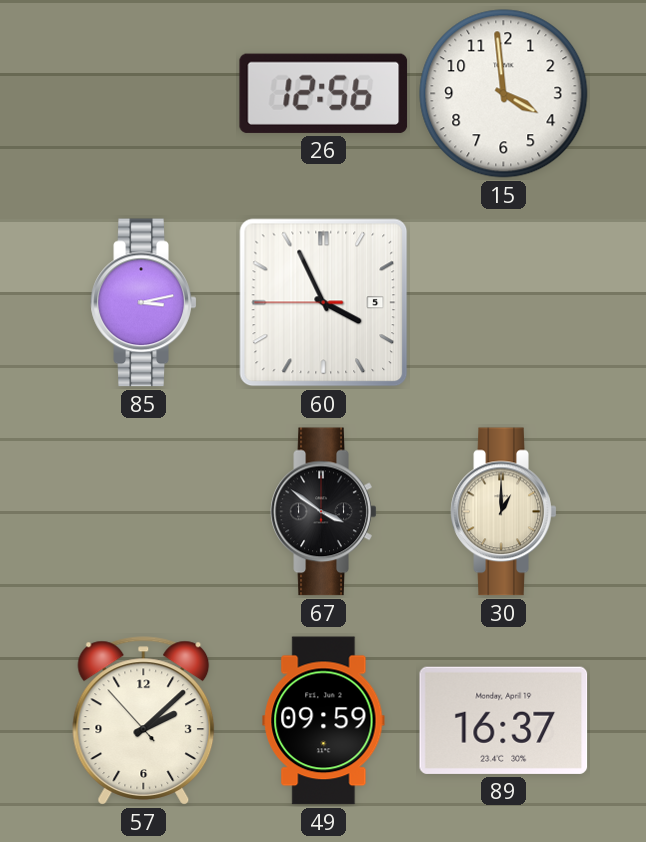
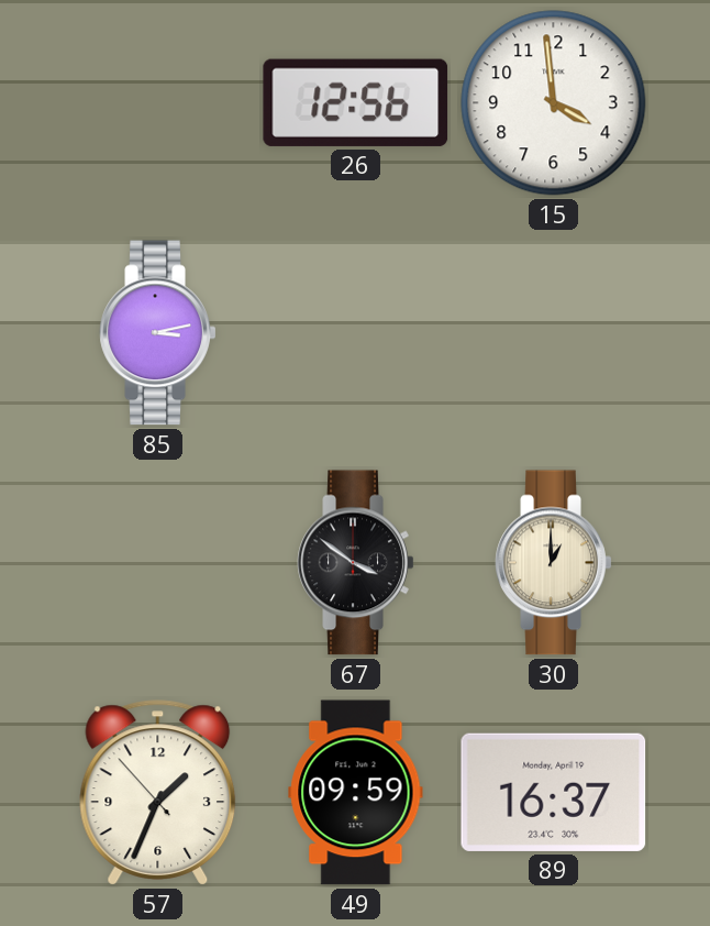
60: 3:55 -> none (324, 303)
57: 2:07 -> 1:33 (158, 793)
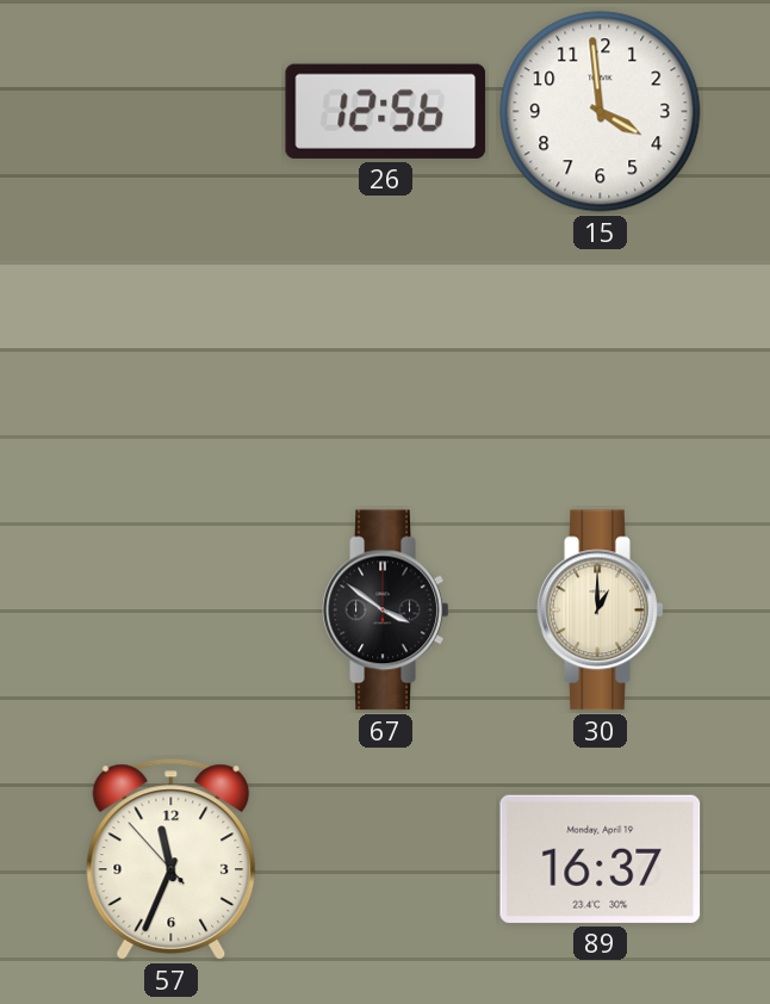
85: 3:13 -> none (158, 333)
57: 1:33 -> 11:33 (172, 860)
49: 09:59 -> none (356, 793)
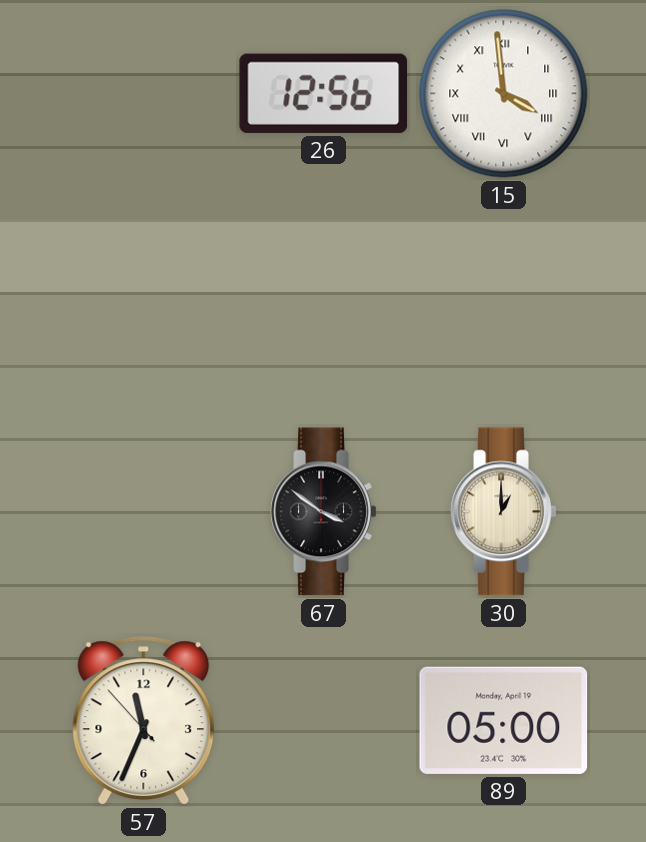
15 numerals: Arabic -> Roman (504, 94)
89: 16:37 -> 05:00 (504, 720)
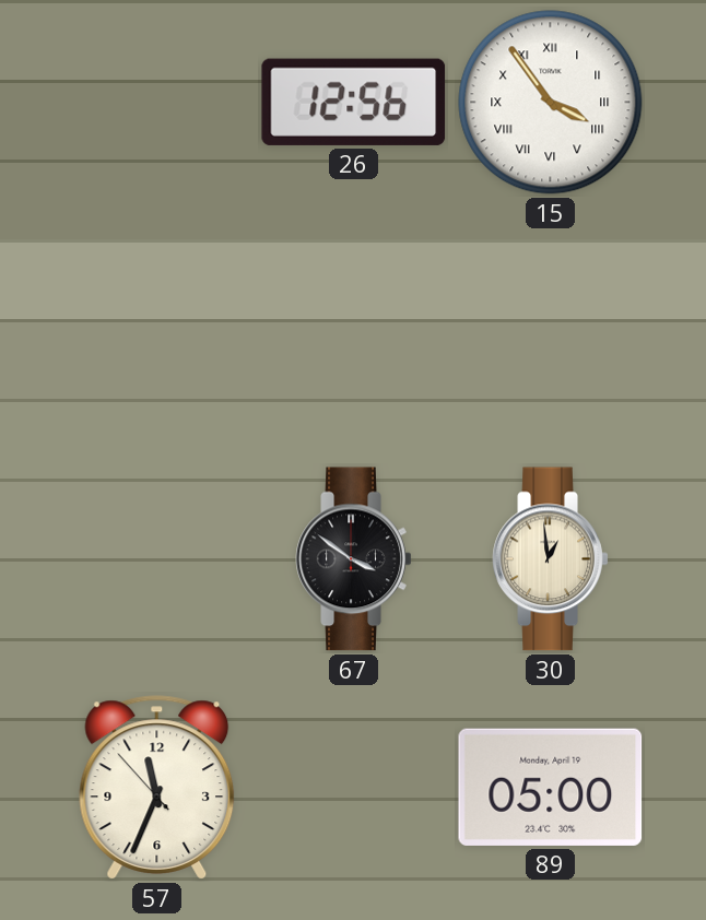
15: 3:59 -> 3:54 (551, 103)
30: 1:00 -> 12:59 (551, 559)
